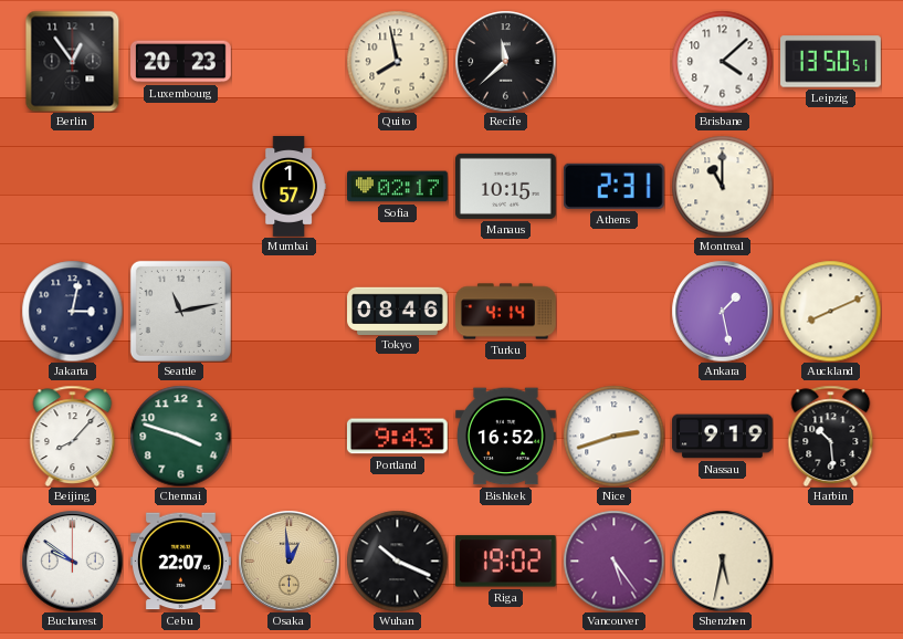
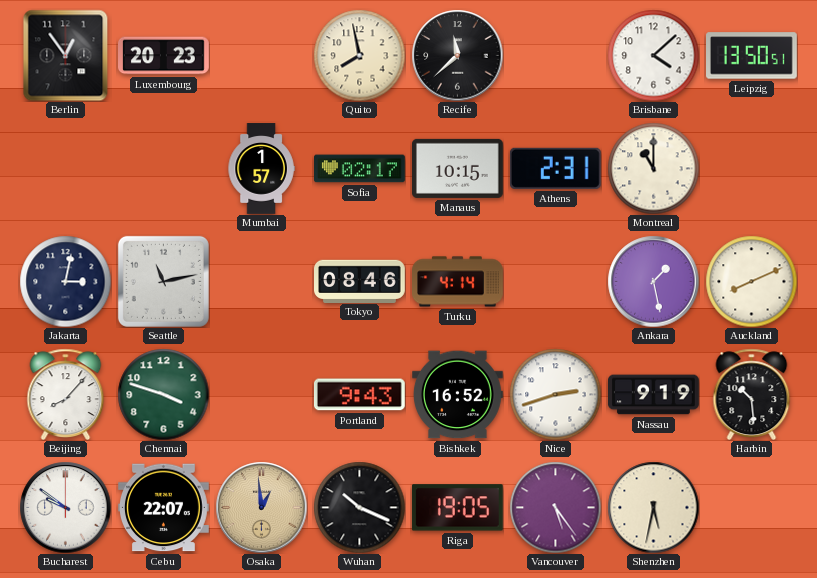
Riga: 19:02 -> 19:05 (457, 508)
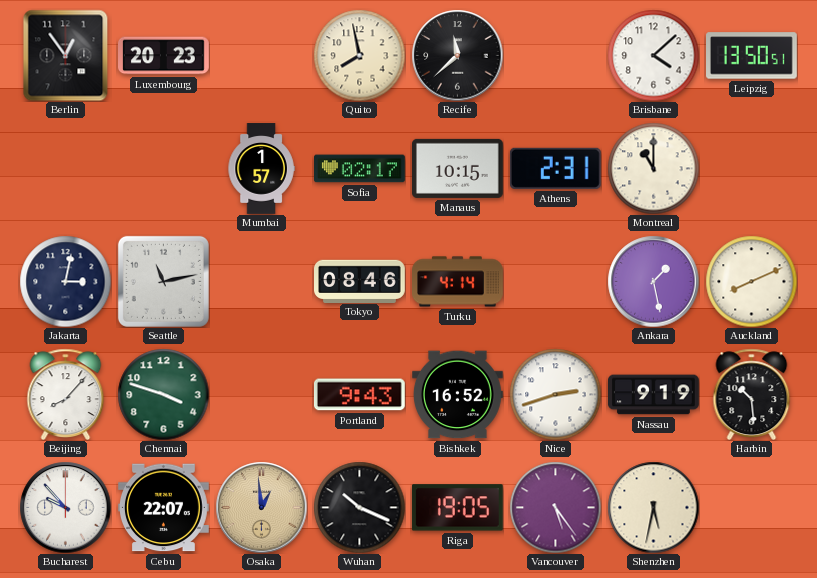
Bucharest: 9:51 -> 9:53 (65, 507)
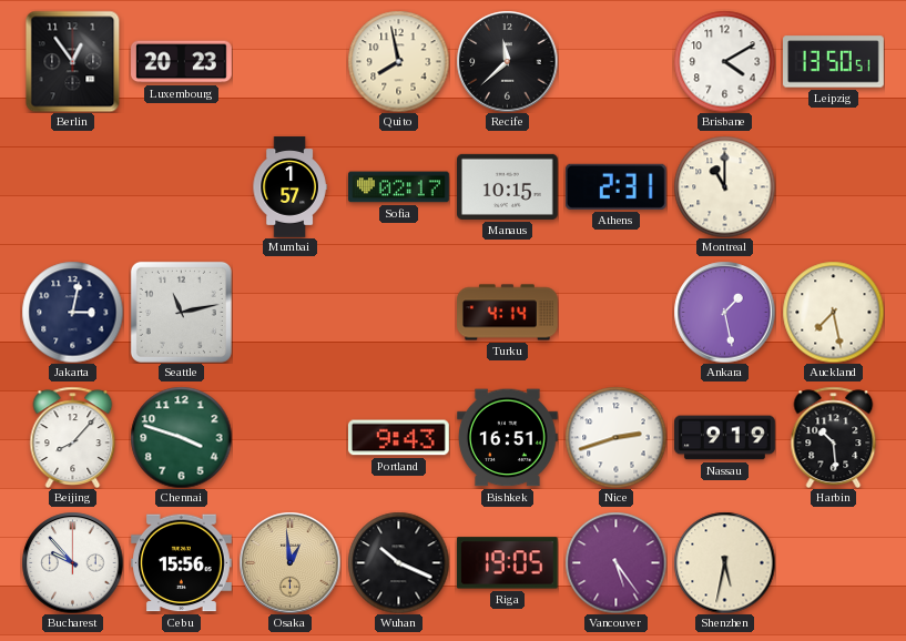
Brisbane: 4:08 -> 4:10 (724, 61)
Tokyo: 08:46 -> none (360, 281)
Auckland: 8:11 -> 7:28 (833, 312)
Bishkek: 16:52 -> 16:51 (508, 438)
Cebu: 22:07 -> 15:56 (182, 563)
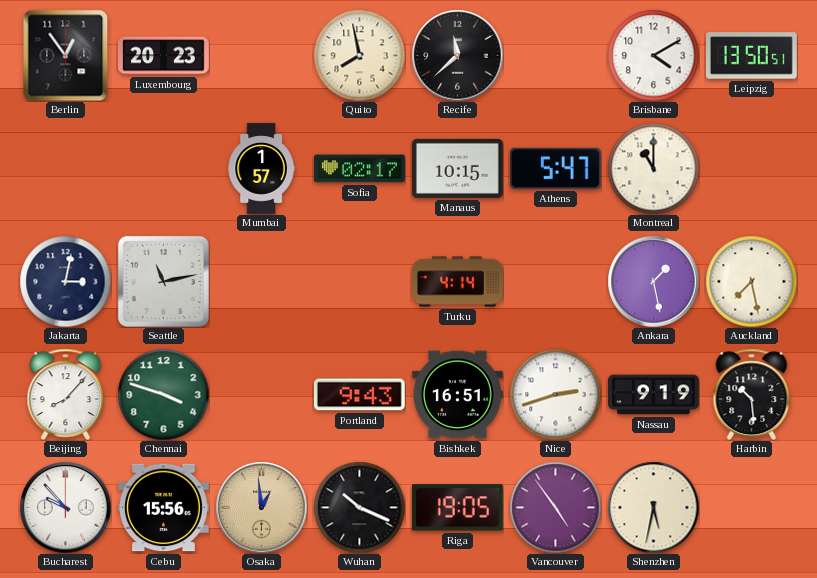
Athens: 2:31 -> 5:47 (555, 168)
Vancouver: 5:24 -> 4:54 (555, 507)
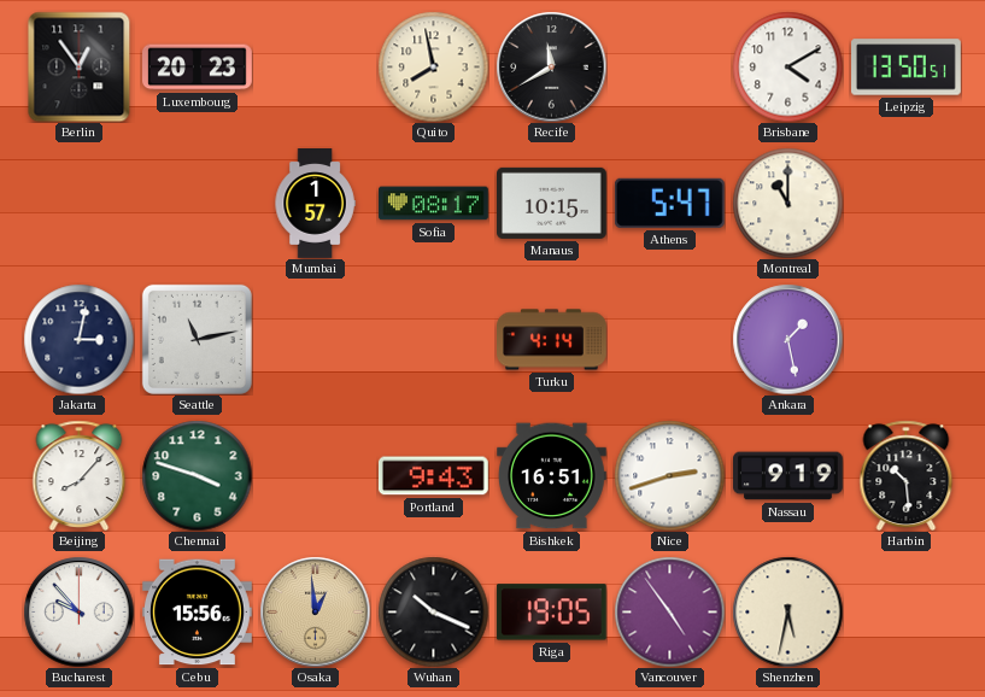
Recife: 11:38 -> 11:40 (551, 66)
Sofia: 02:17 -> 08:17 (434, 204)
Auckland: 7:28 -> none (751, 281)
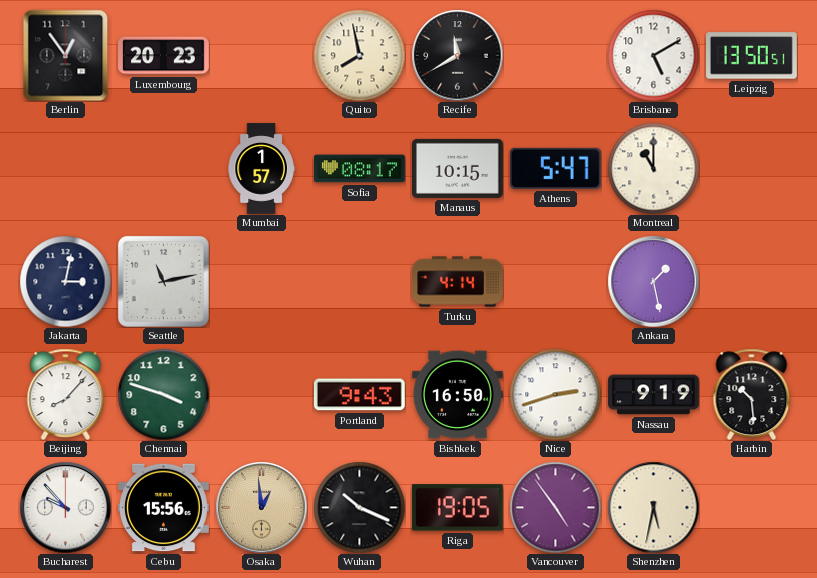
Brisbane: 4:10 -> 5:10 (653, 55)
Bishkek: 16:51 -> 16:50 (458, 395)
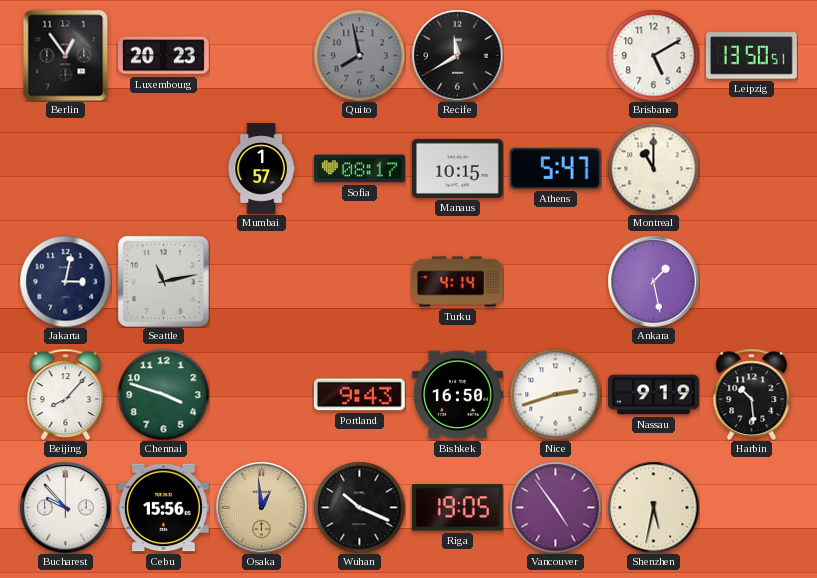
Quito dial: cream -> grey (359, 55)
